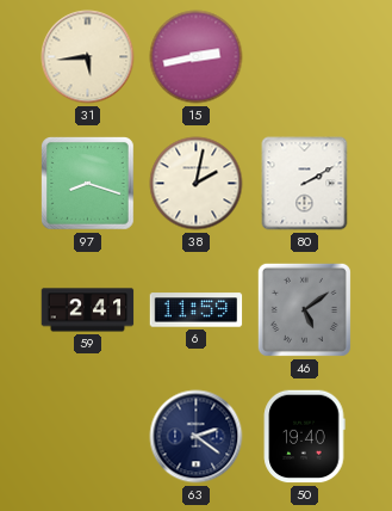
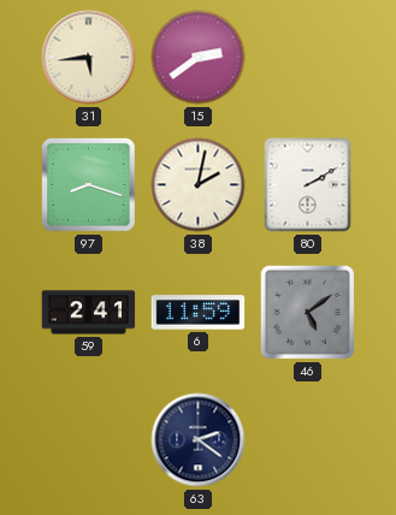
15: 2:43 -> 2:39 (199, 58)
50: 19:40 -> none (304, 437)
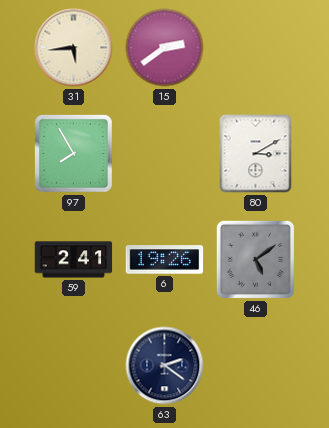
97: 8:18 -> 7:55 (74, 154)
38: 2:02 -> none (199, 185)
80: 2:10 -> 3:10 (256, 154)
6: 11:59 -> 19:26 (165, 260)
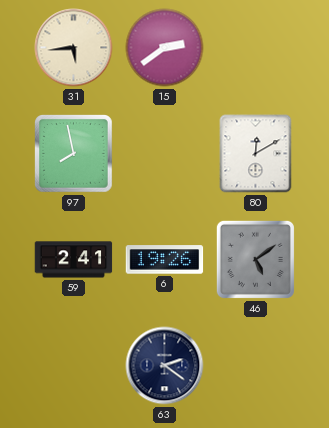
97: 7:55 -> 7:58 (74, 154)
80: 3:10 -> 12:10 (256, 154)
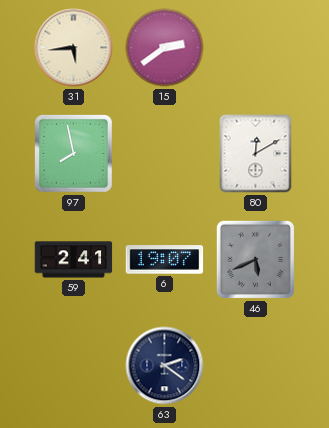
6: 19:26 -> 19:07 (165, 260)
46: 5:09 -> 5:41 (255, 259)
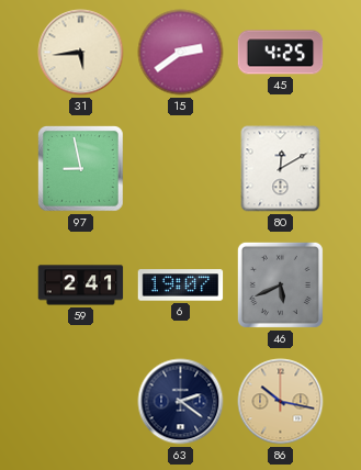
45: none -> 4:25 (281, 53)
97: 7:58 -> 8:58 (81, 169)
86: none -> 10:17 (281, 402)
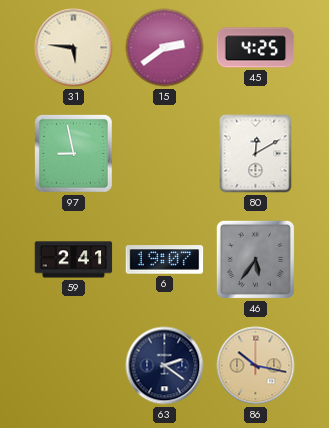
31: 5:44 -> 5:46 (74, 48)
46: 5:41 -> 5:36 (255, 259)
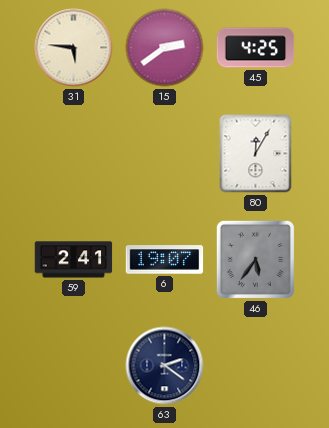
97: 8:58 -> none (74, 154)
80: 12:10 -> 12:05 (256, 154)
86: 10:17 -> none (256, 366)
